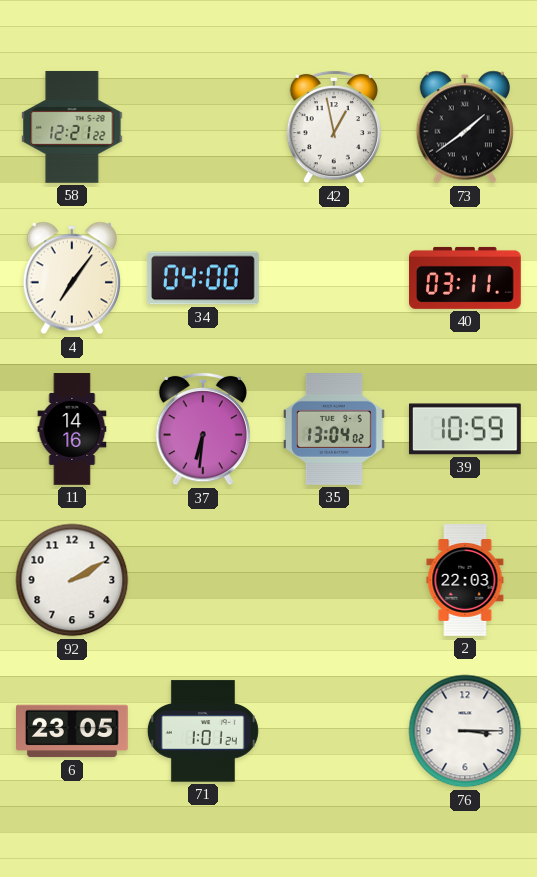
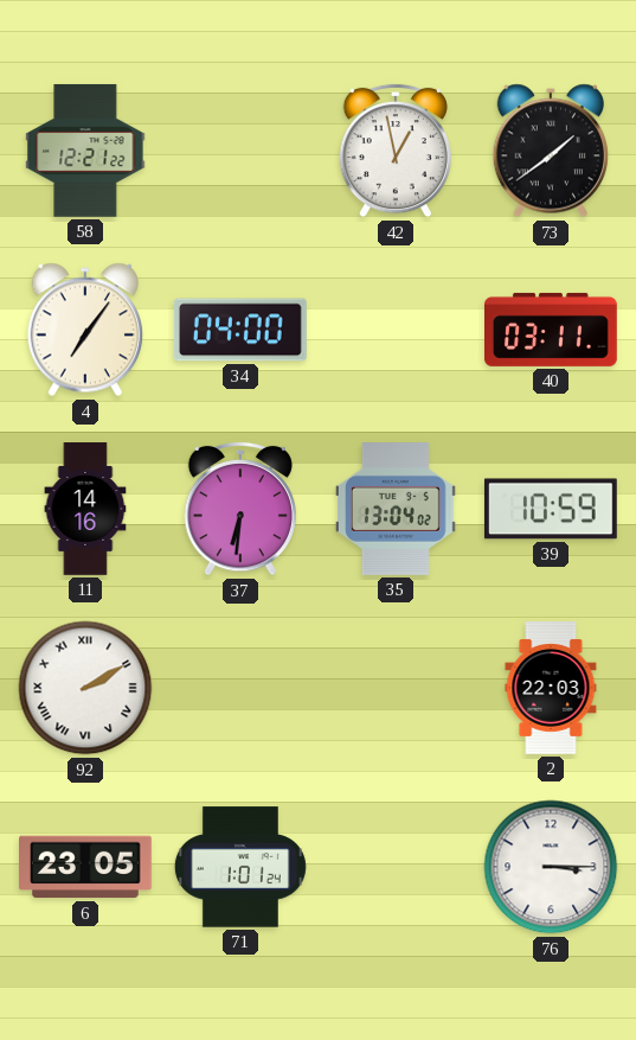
92 numerals: Arabic -> Roman (85, 688)
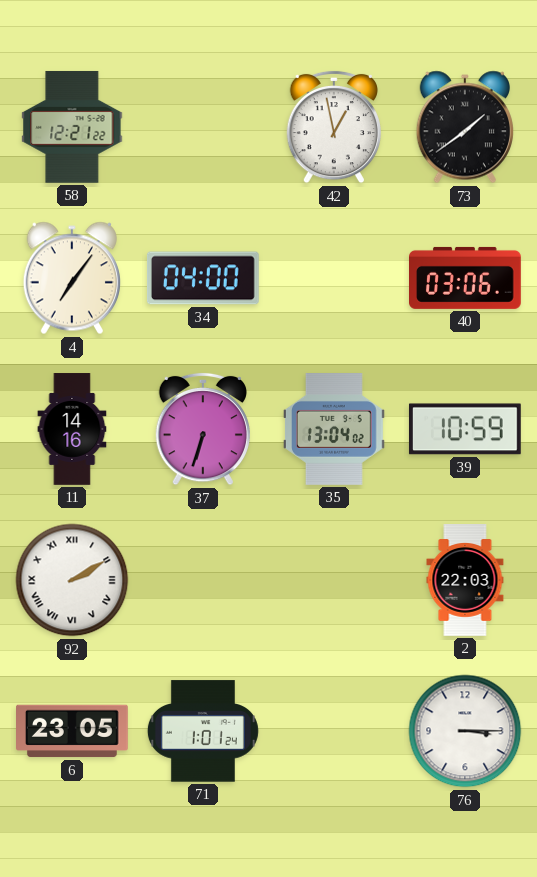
40: 03:11 -> 03:06 (466, 278)
37: 6:31 -> 6:33 (203, 429)
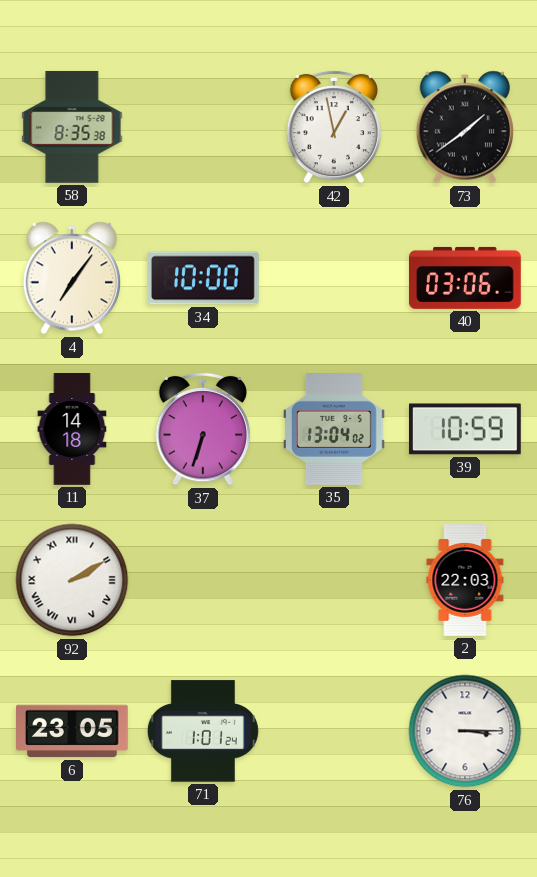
58: 12:21 -> 8:35 (72, 127)
34: 04:00 -> 10:00 (204, 278)
11: 14:16 -> 14:18 (72, 429)
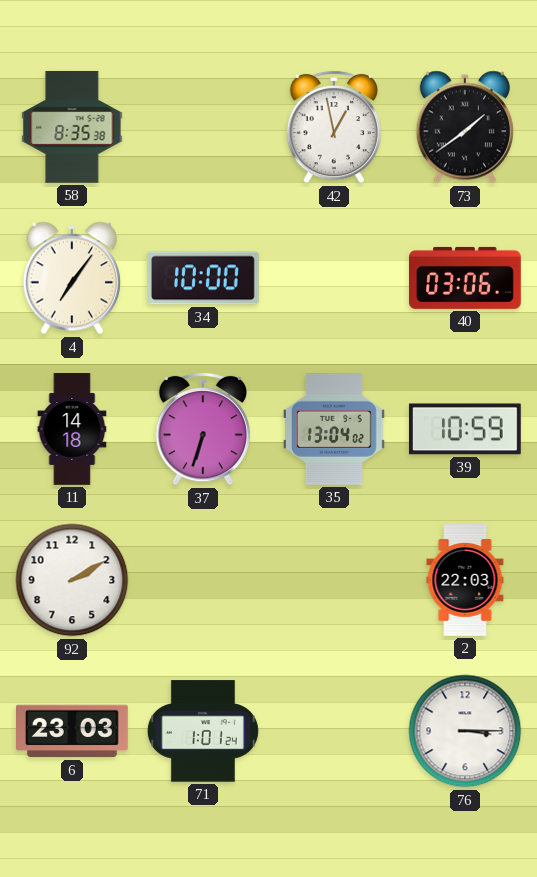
92 numerals: Roman -> Arabic (72, 580)
6: 23:05 -> 23:03 (73, 731)
